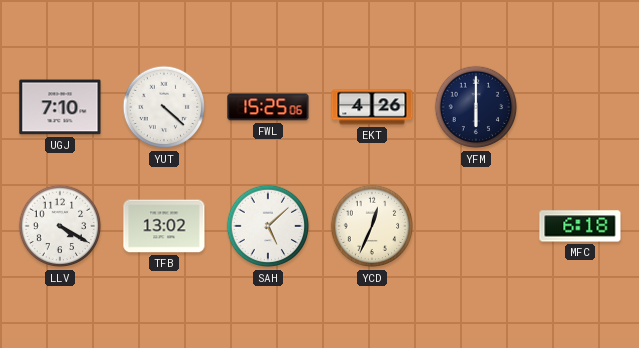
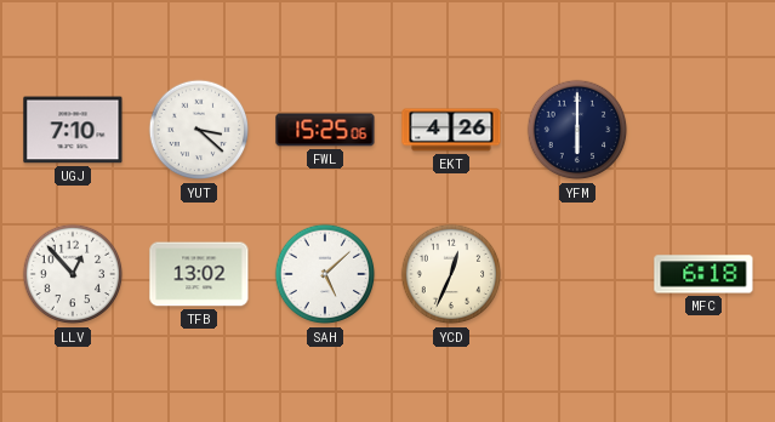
YUT: 4:22 -> 3:22 (199, 130)
LLV: 4:20 -> 12:53 (73, 274)
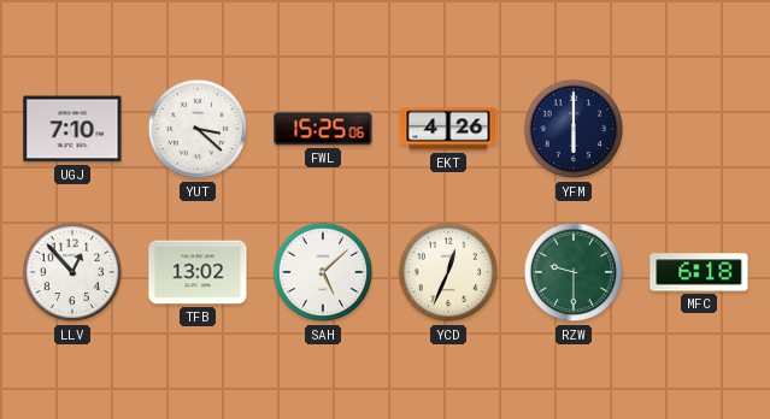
RZW: none -> 9:30 (574, 272)
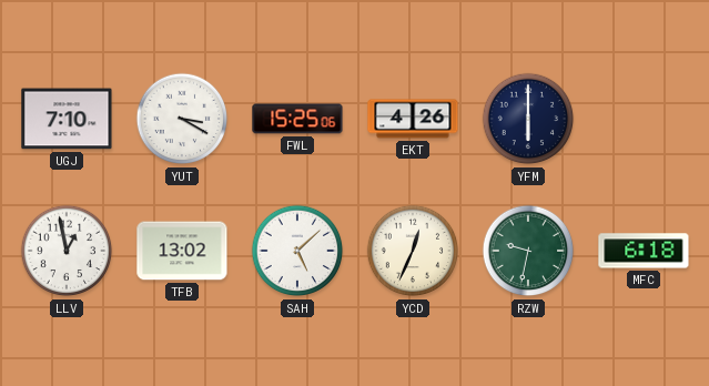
YUT: 3:22 -> 3:20 (182, 119)
LLV: 12:53 -> 12:58 (67, 251)
RZW: 9:30 -> 9:32 (528, 251)
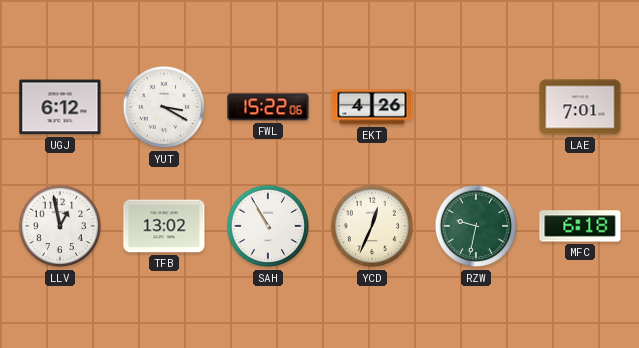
UGJ: 7:10 -> 6:12 (60, 107)
FWL: 15:25 -> 15:22 (268, 107)
YFM: 6:00 -> none (528, 119)
LAE: none -> 7:01 (580, 107)
SAH: 5:08 -> 10:55 (268, 226)
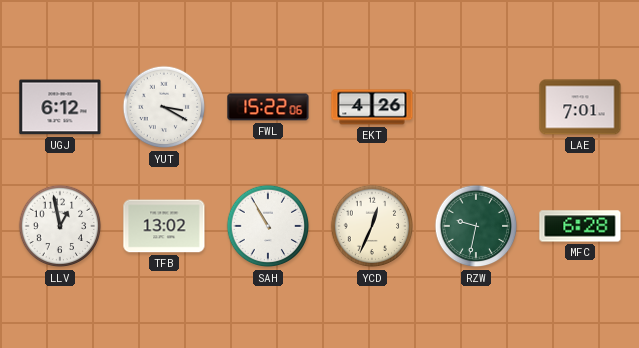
MFC: 6:18 -> 6:28 (580, 226)
